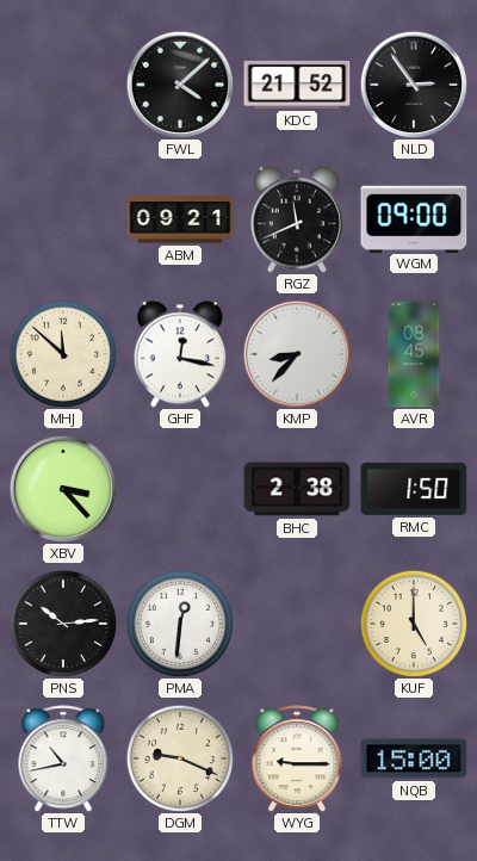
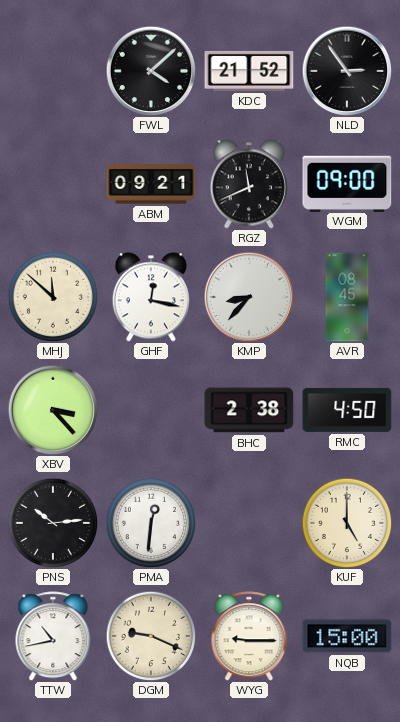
RMC: 1:50 -> 4:50 (347, 410)
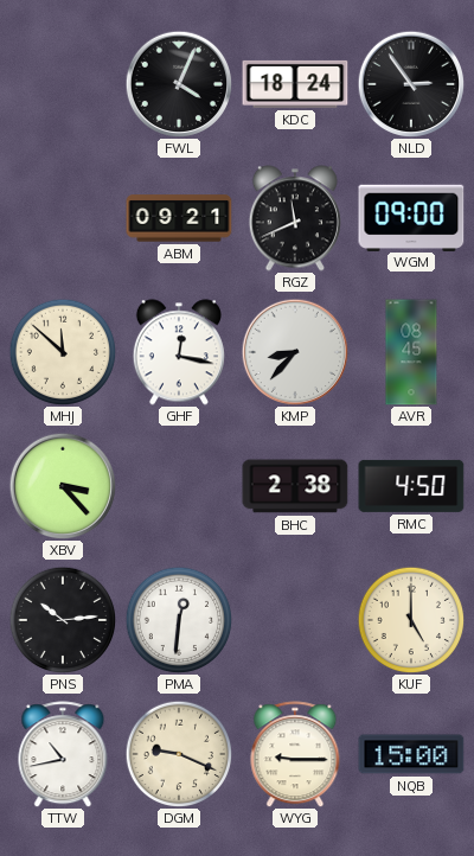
FWL: 4:08 -> 4:04 (179, 84)
KDC: 21:52 -> 18:24 (295, 84)
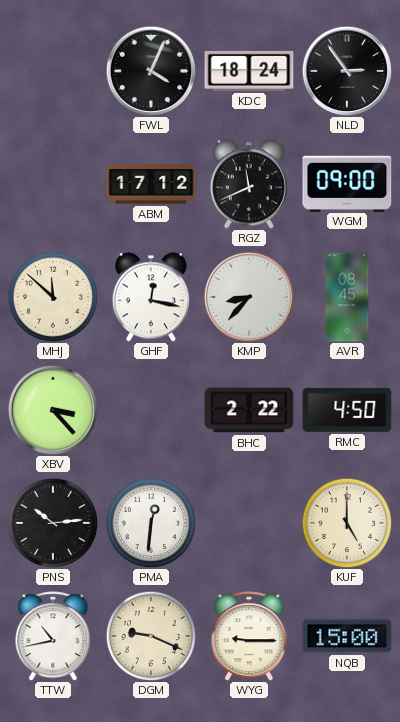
ABM: 09:21 -> 17:12 (151, 184)
BHC: 2:38 -> 2:22 (249, 410)
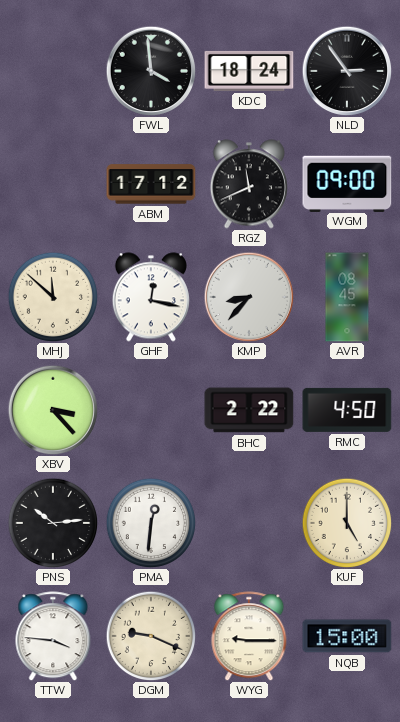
FWL: 4:04 -> 3:59 (151, 71)
TTW: 10:43 -> 3:46 (53, 636)
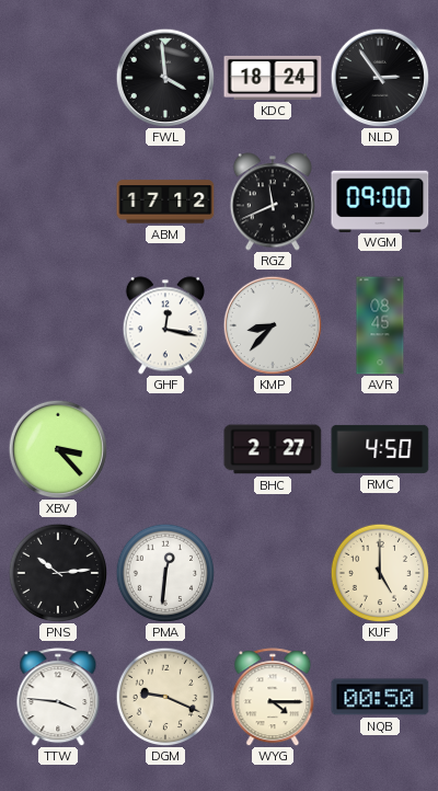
MHJ: 11:52 -> none (53, 297)
BHC: 2:22 -> 2:27 (273, 449)
WYG: 9:15 -> 4:15 (273, 697)
NQB: 15:00 -> 00:50 (380, 697)
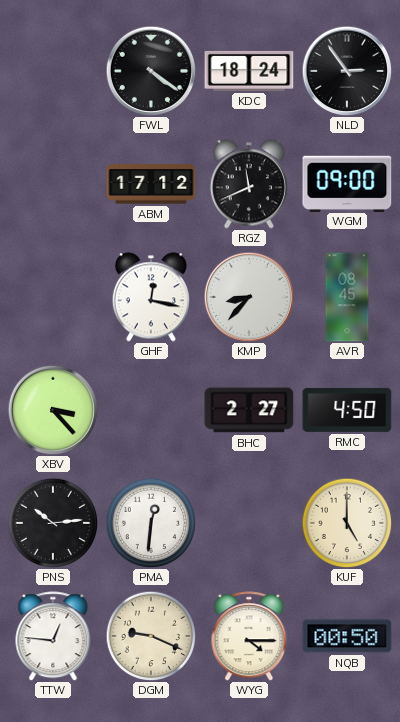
FWL: 3:59 -> 4:21 (151, 71)
TTW: 3:46 -> 12:46 (53, 636)
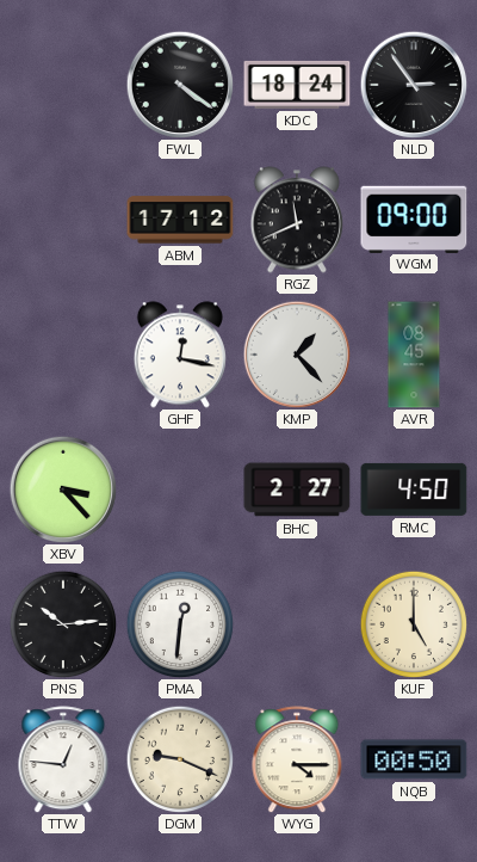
KMP: 8:37 -> 1:23 (297, 355)
